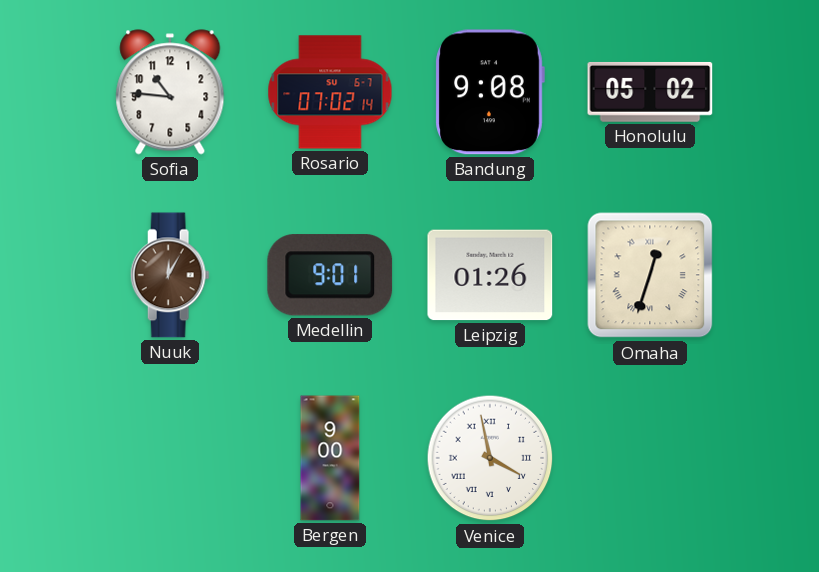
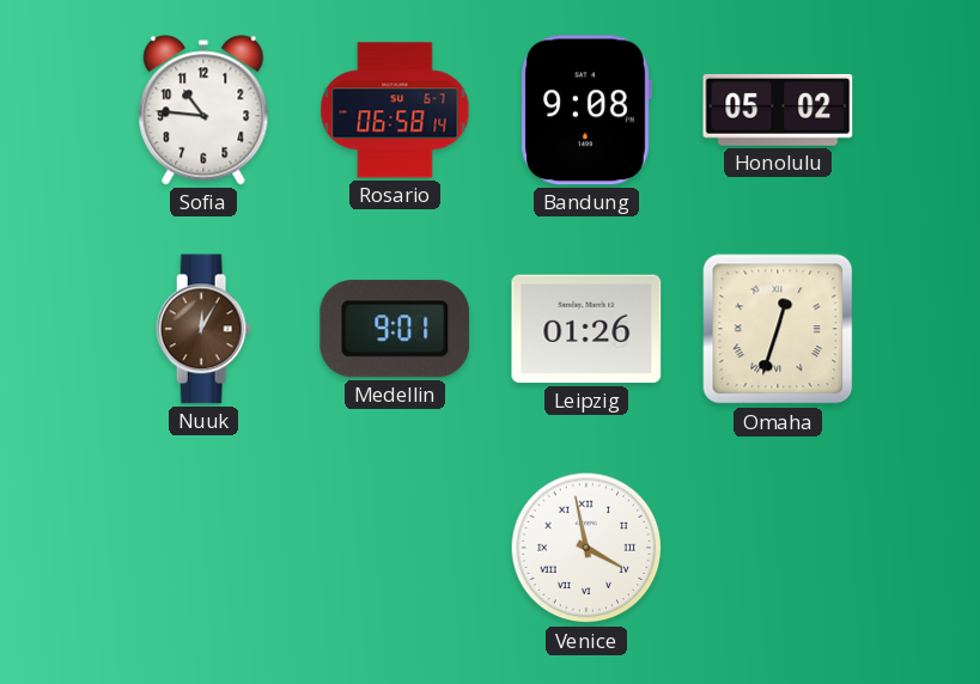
Rosario: 07:02 -> 06:58 (395, 110)
Bergen: 9:00 -> none (330, 458)
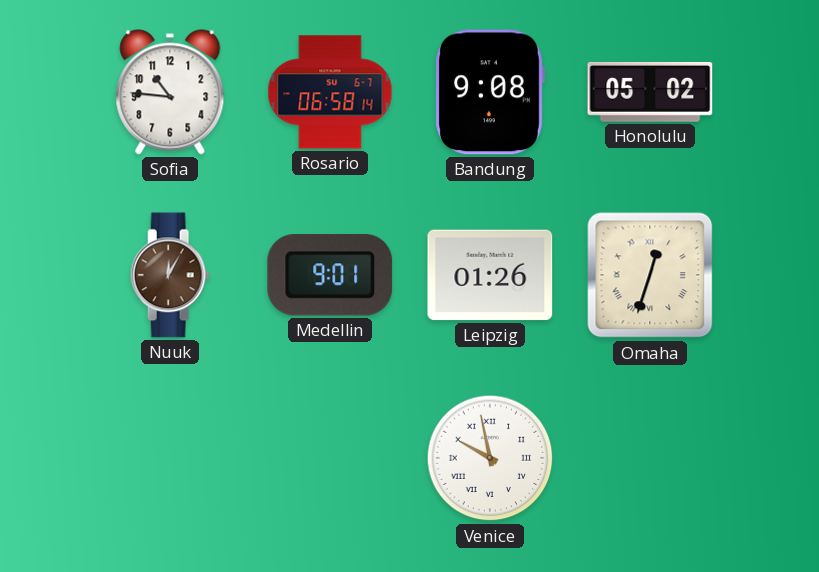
Venice: 3:58 -> 9:58 (490, 458)
